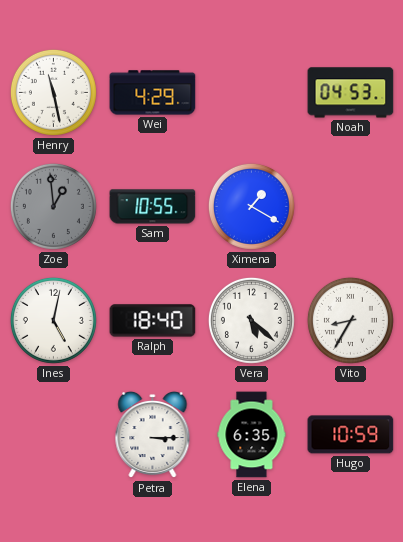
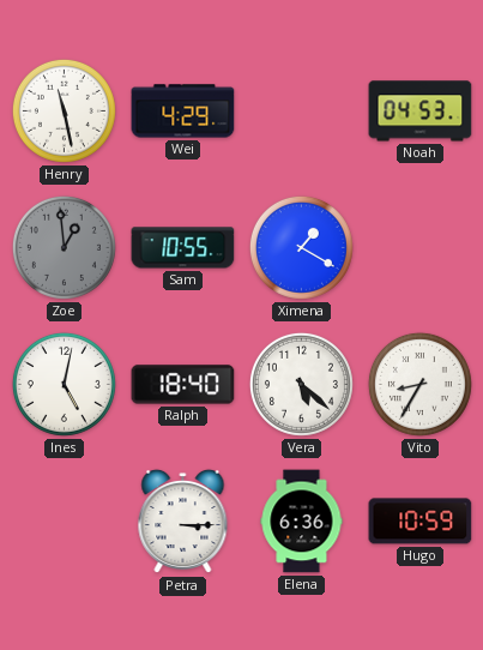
Elena: 6:35 -> 6:36 (302, 522)
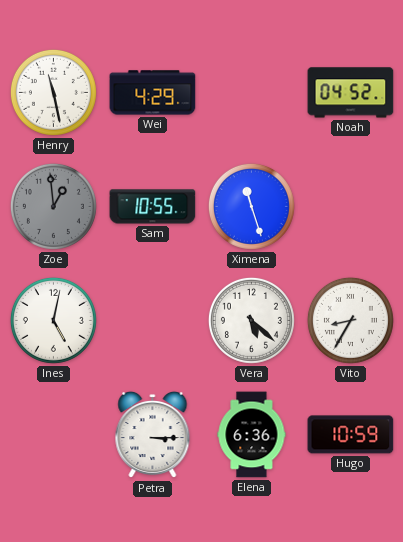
Noah: 04:53 -> 04:52 (351, 93)
Ximena: 1:20 -> 11:27 (251, 206)
Ralph: 18:40 -> none (183, 385)
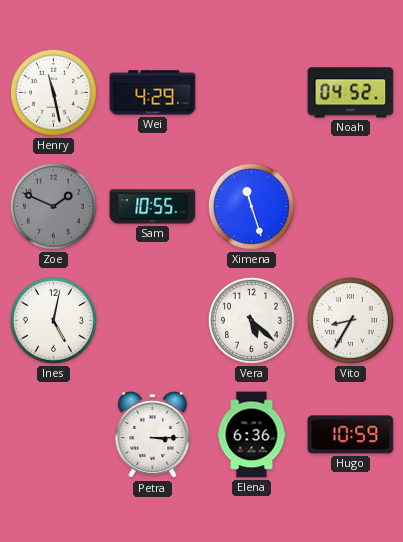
Zoe: 12:59 -> 1:49 (53, 206)
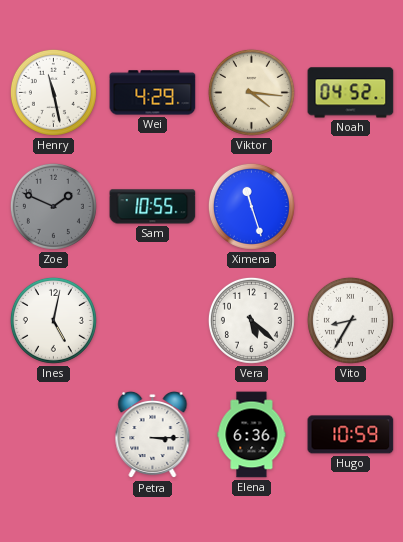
Viktor: none -> 4:16 (251, 92)
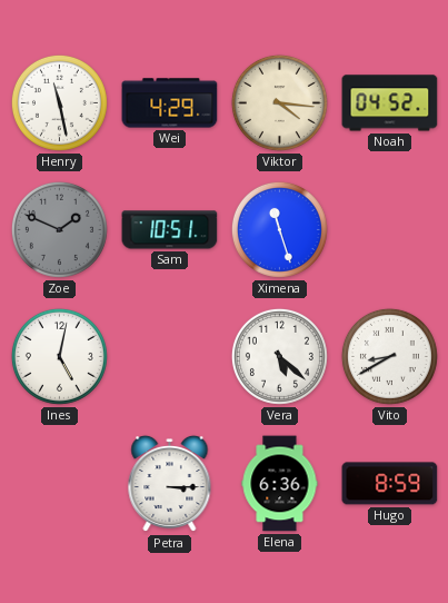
Sam: 10:55 -> 10:51 (170, 230)
Vito: 8:35 -> 8:40 (389, 356)
Hugo: 10:59 -> 8:59 (390, 484)
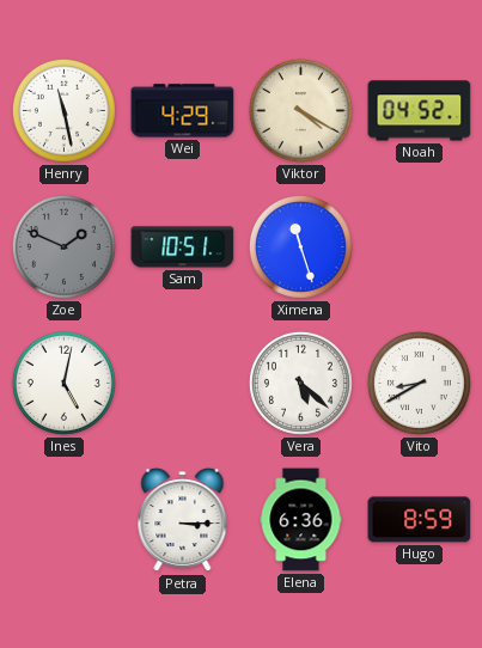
Viktor: 4:16 -> 4:20 (300, 110)
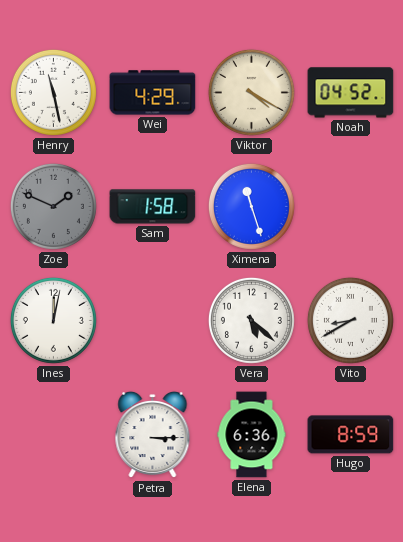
Sam: 10:51 -> 1:58 (153, 207)
Ines: 5:02 -> 12:02 (53, 320)
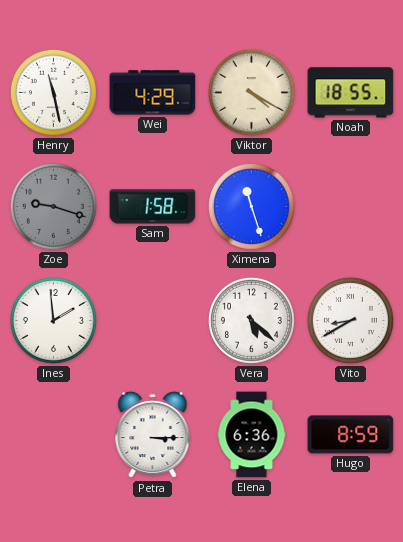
Noah: 04:52 -> 18:55 (351, 93)
Zoe: 1:49 -> 9:18 (53, 206)
Ines: 12:02 -> 1:59 (53, 320)
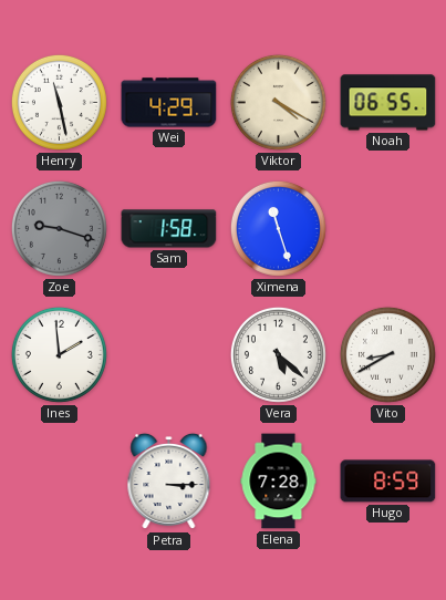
Noah: 18:55 -> 06:55 (388, 103)
Elena: 6:36 -> 7:28 (279, 482)
